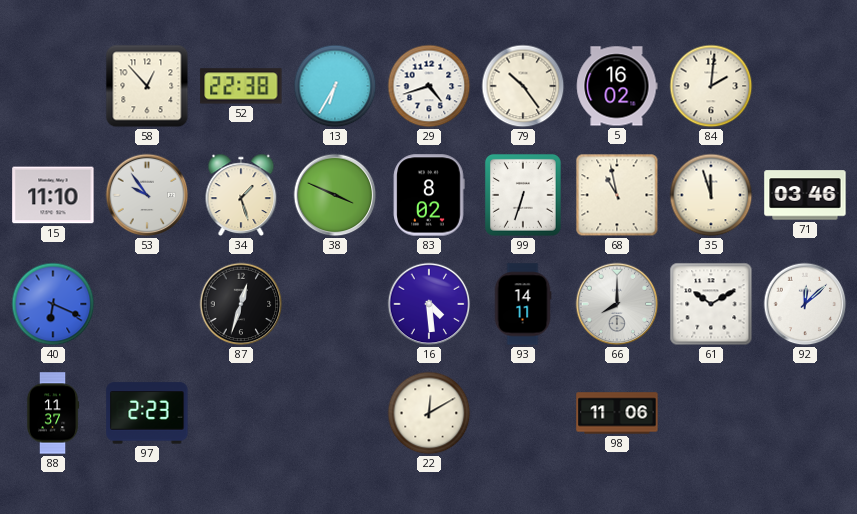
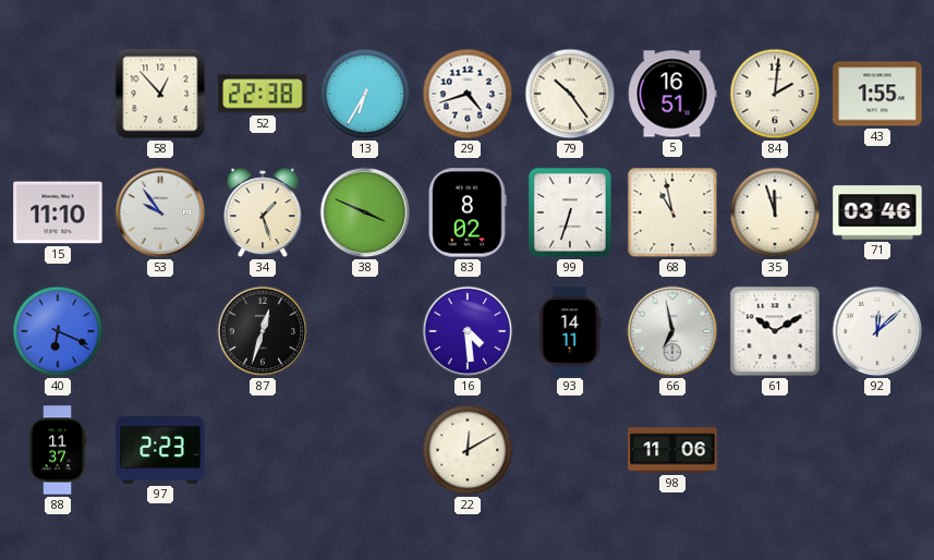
5: 16:02 -> 16:51 (672, 94)
43: none -> 1:55 (877, 94)
66: 8:00 -> 6:58 (672, 331)
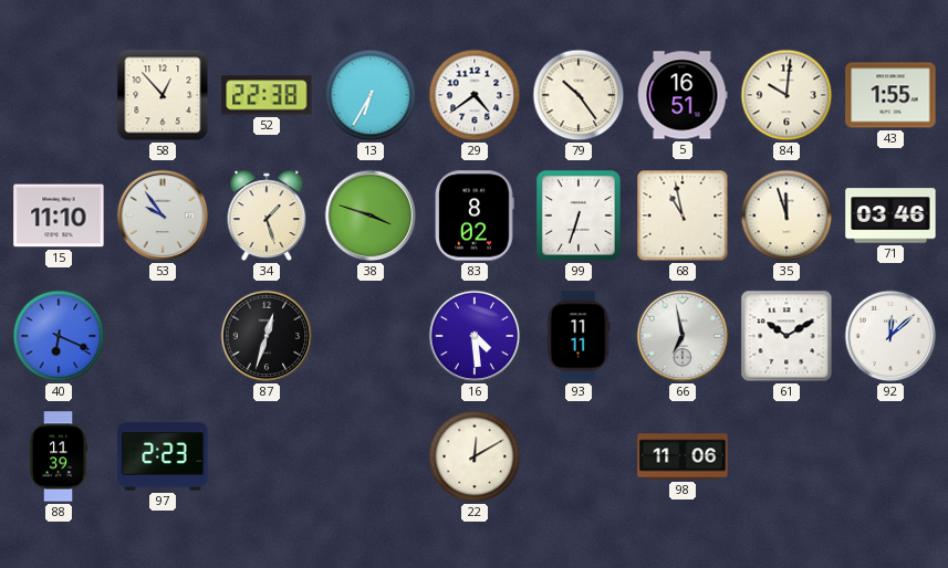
29: 4:42 -> 4:39 (475, 95)
84: 2:01 -> 10:01 (786, 95)
38: 3:49 -> 3:48 (371, 215)
93: 14:11 -> 11:11 (579, 336)
88: 11:37 -> 11:39 (59, 456)
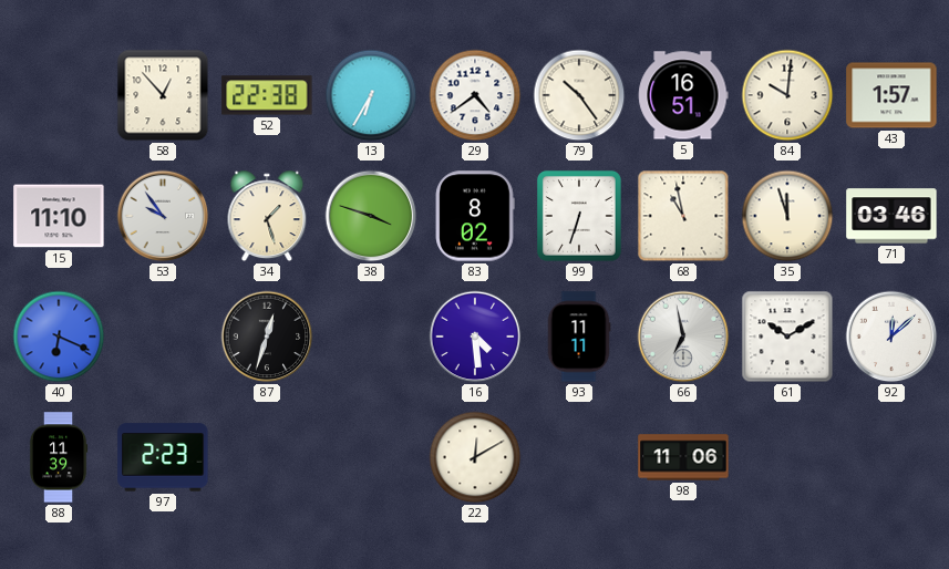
43: 1:55 -> 1:57 (891, 95)
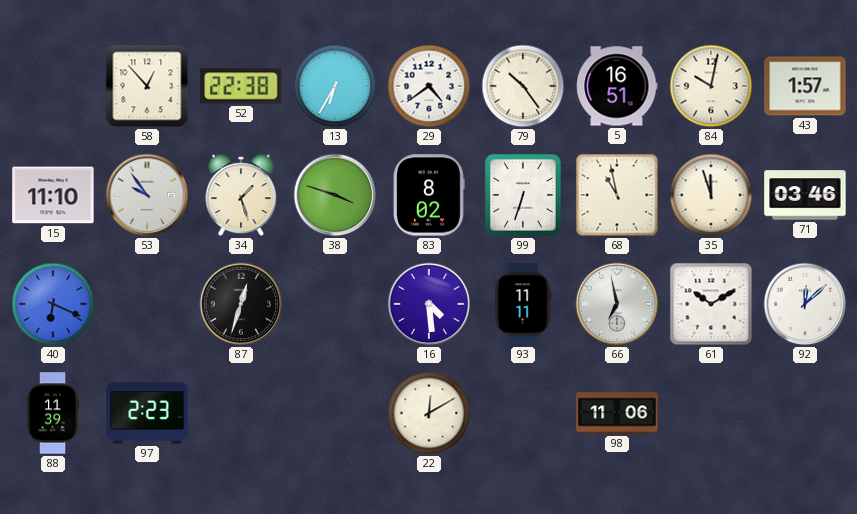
84: 10:01 -> 10:02 (711, 86)
